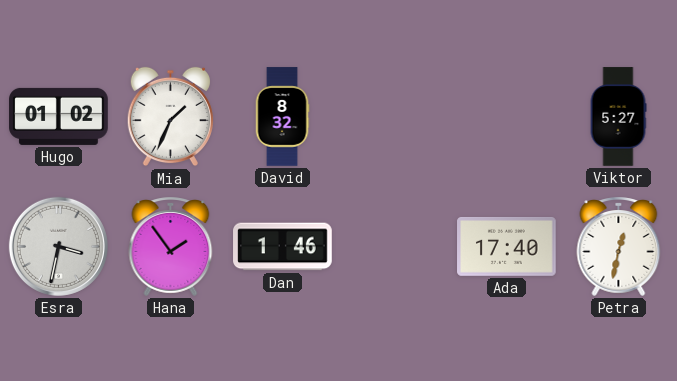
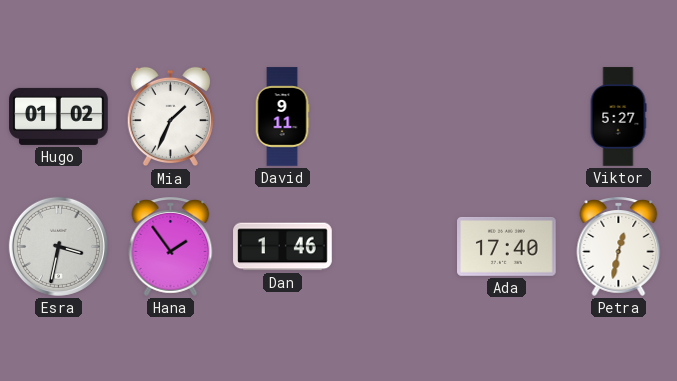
David: 8:32 -> 9:11 (282, 117)
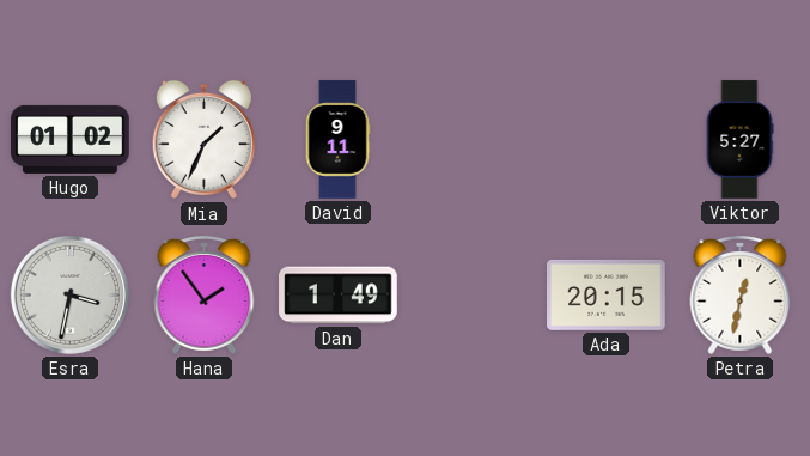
Dan: 1:46 -> 1:49 (339, 296)
Ada: 17:40 -> 20:15 (607, 294)
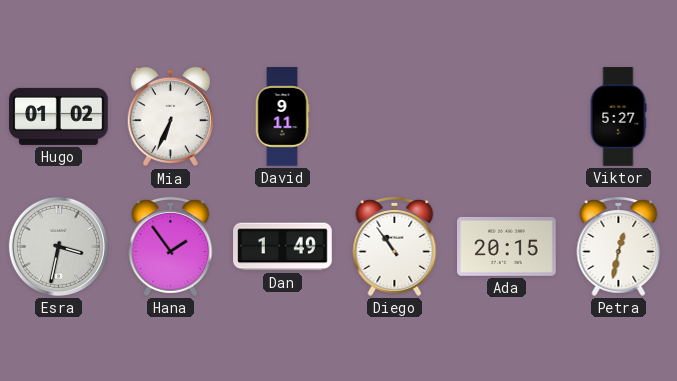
Mia: 1:34 -> 6:34 (170, 117)
Diego: none -> 10:54 (395, 246)
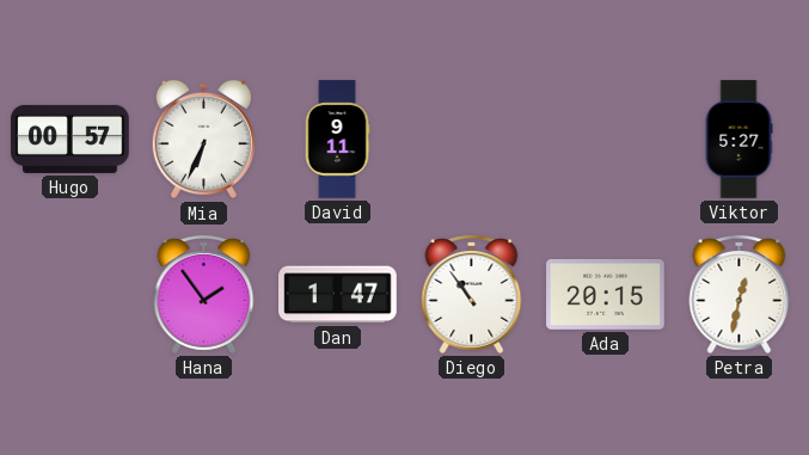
Hugo: 01:02 -> 00:57 (71, 139)
Esra: 3:32 -> none (58, 246)
Dan: 1:49 -> 1:47 (338, 295)
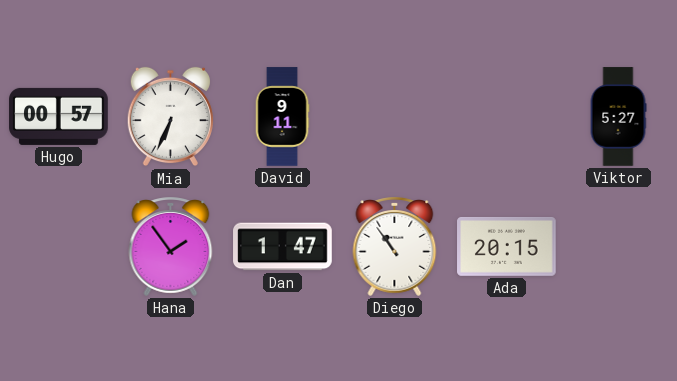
Petra: 12:32 -> none (740, 294)
